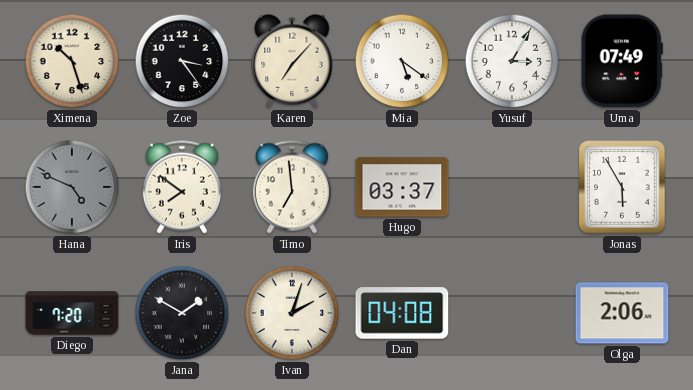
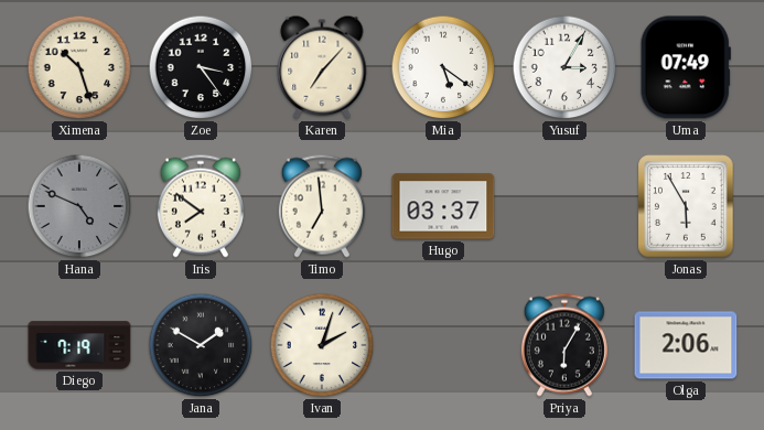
Diego: 7:20 -> 7:19 (79, 345)
Dan: 04:08 -> none (402, 313)
Priya: none -> 6:05 (564, 345)
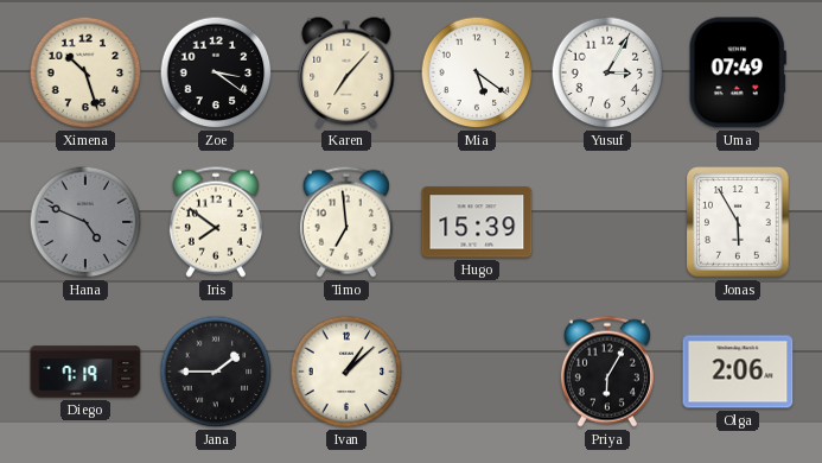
Zoe: 3:24 -> 3:21 (216, 72)
Hugo: 03:37 -> 15:39 (477, 222)
Jana: 1:50 -> 1:45 (216, 372)
Ivan: 2:03 -> 1:08 (346, 372)
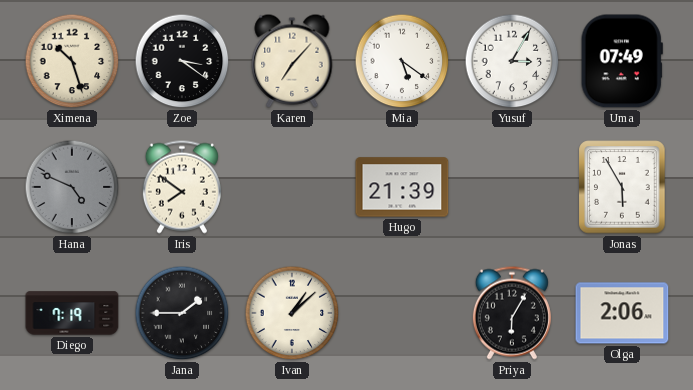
Timo: 6:59 -> none (346, 222)
Hugo: 15:39 -> 21:39 (402, 187)
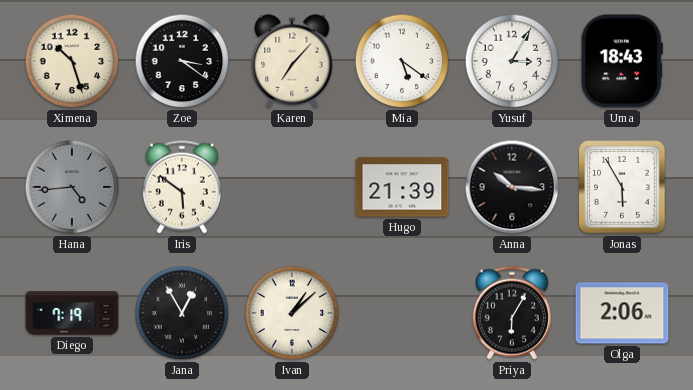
Uma: 07:49 -> 18:43 (622, 61)
Hana: 4:49 -> 4:44 (72, 187)
Iris: 7:51 -> 5:51 (182, 187)
Anna: none -> 10:16 (512, 187)
Jana: 1:45 -> 12:55 (182, 313)
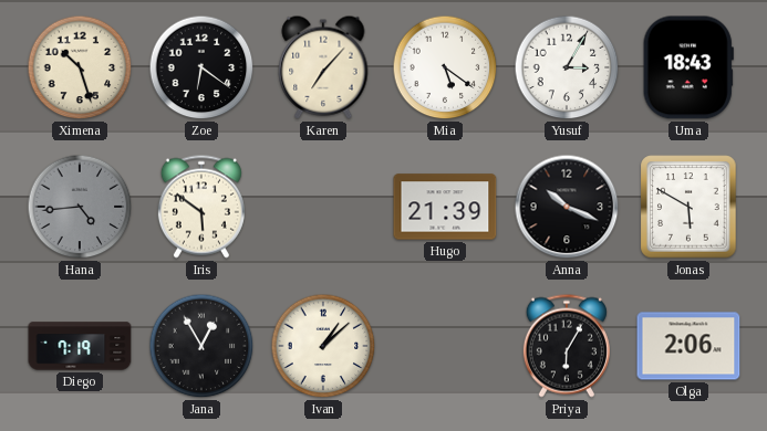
Zoe: 3:21 -> 6:21 (201, 67)
Anna: 10:16 -> 10:19 (567, 207)
Jonas: 5:55 -> 5:50 (688, 207)
